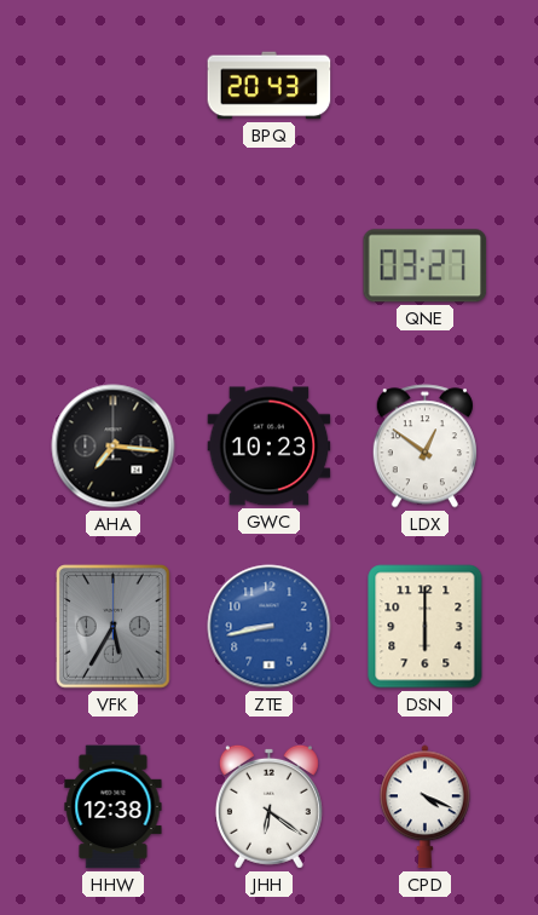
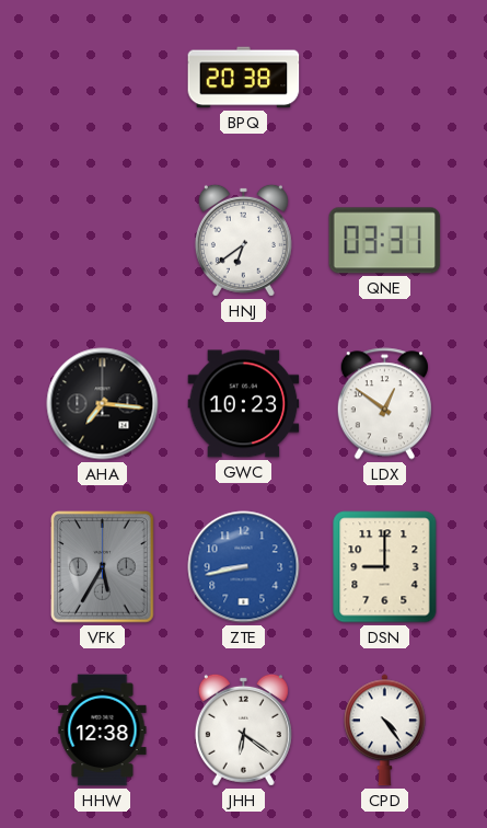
BPQ: 20:43 -> 20:38 (244, 78)
HNJ: none -> 6:39 (243, 240)
QNE: 03:27 -> 03:31 (385, 241)
DSN: 6:00 -> 9:00 (385, 567)
CPD: 4:19 -> 4:24 (385, 731)
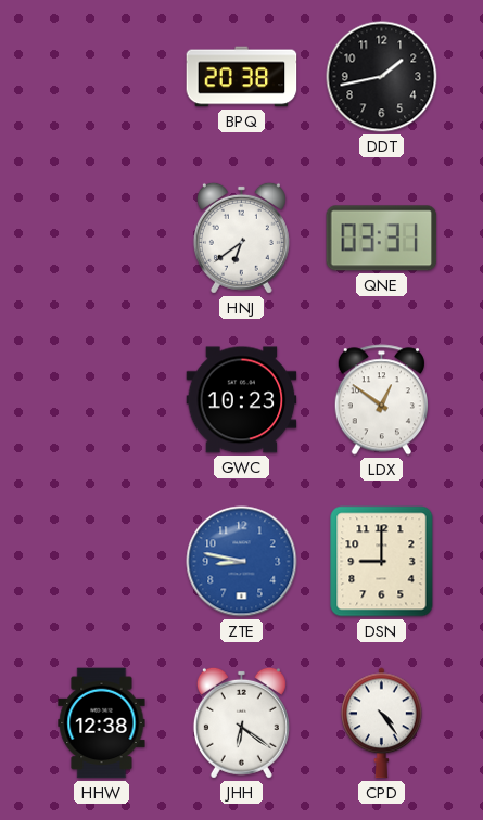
DDT: none -> 1:43 (382, 77)
AHA: 7:16 -> none (103, 404)
VFK: 5:35 -> none (103, 567)
ZTE: 8:43 -> 8:47 (242, 562)
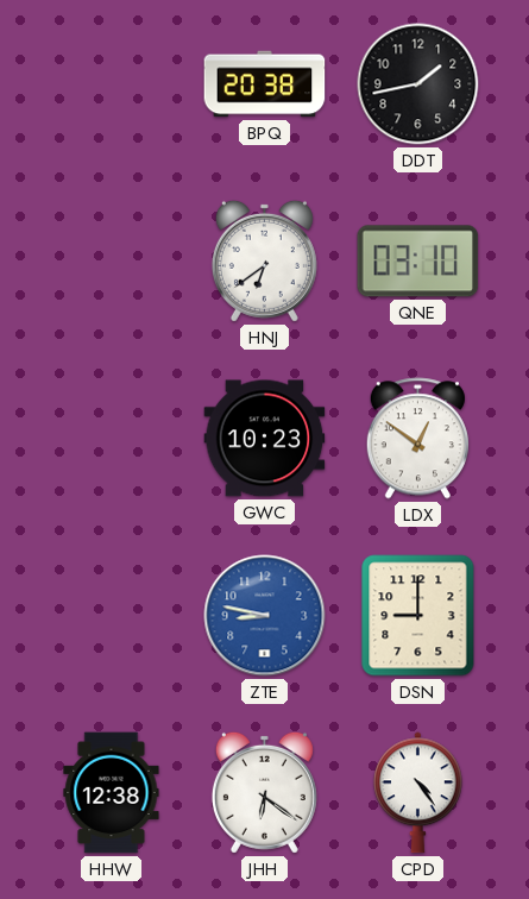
QNE: 03:31 -> 03:10 (418, 262)
